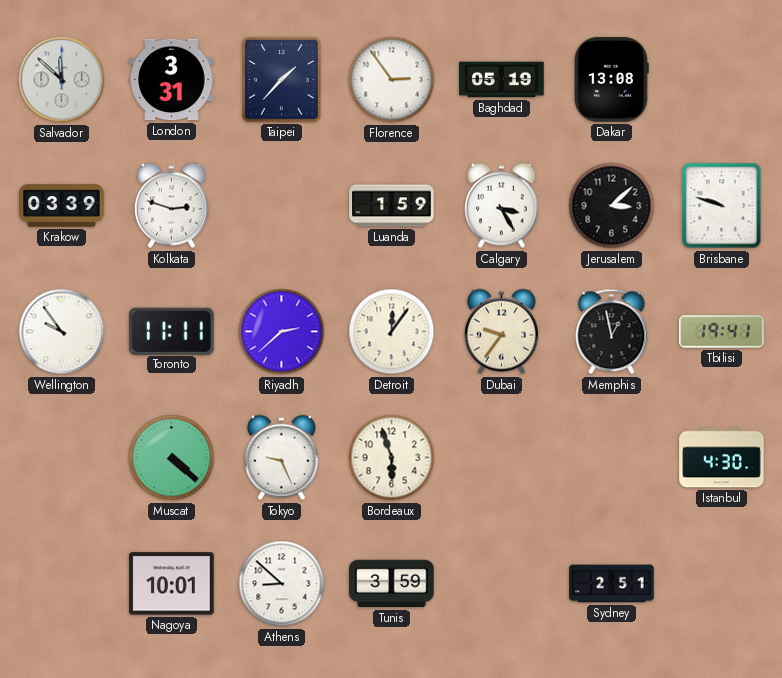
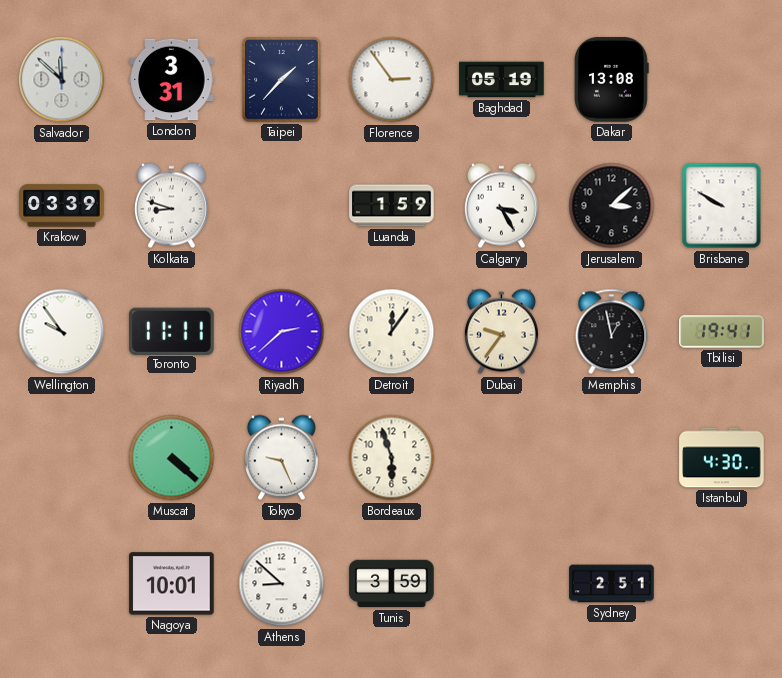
Kolkata: 2:48 -> 8:48 (171, 206)
Brisbane: 9:48 -> 9:50 (722, 206)
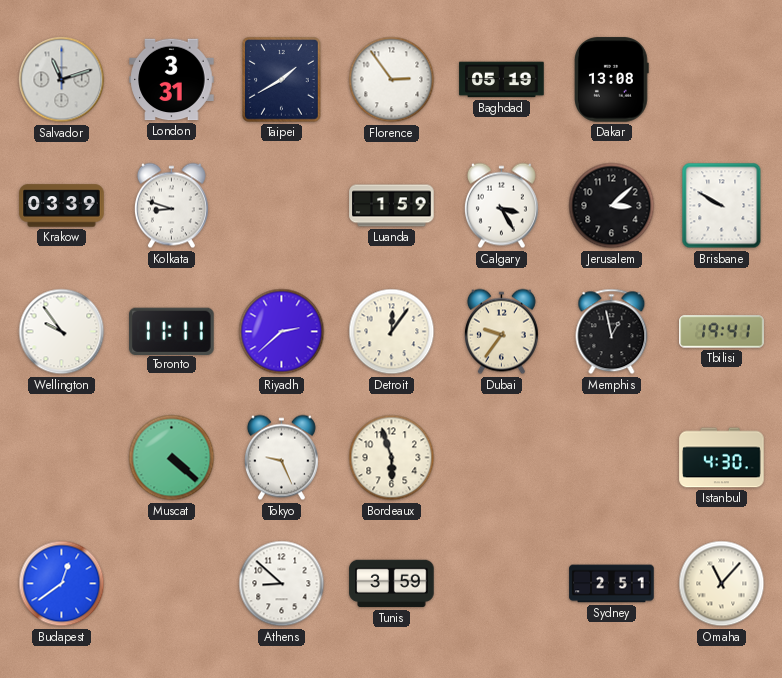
Salvador: 11:52 -> 11:12 (62, 80)
Taipei: 1:37 -> 1:40 (282, 80)
Budapest: none -> 12:39 (62, 584)
Nagoya: 10:01 -> none (172, 584)
Omaha: none -> 11:07 (722, 584)
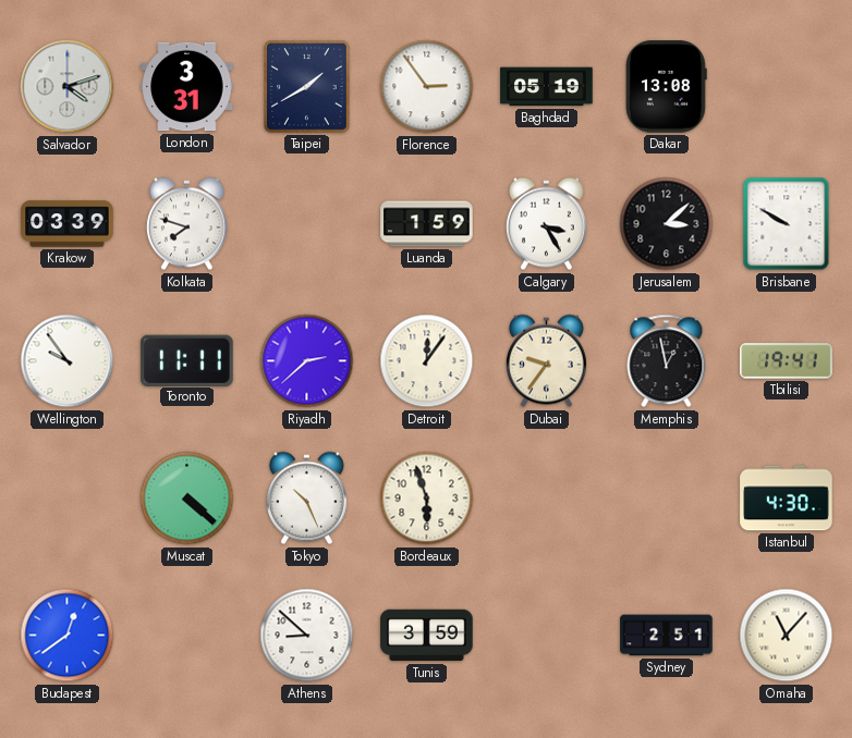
Salvador: 11:12 -> 4:12 (68, 87)
Kolkata: 8:48 -> 7:48 (186, 224)
Tokyo: 9:26 -> 10:26 (306, 499)
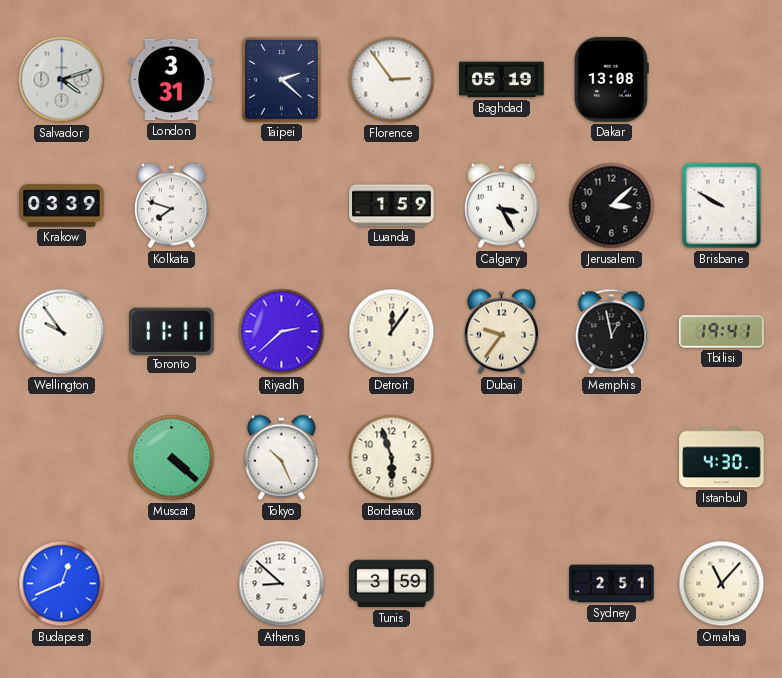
Taipei: 1:40 -> 2:22 (282, 80)
Budapest: 12:39 -> 12:41 (62, 584)
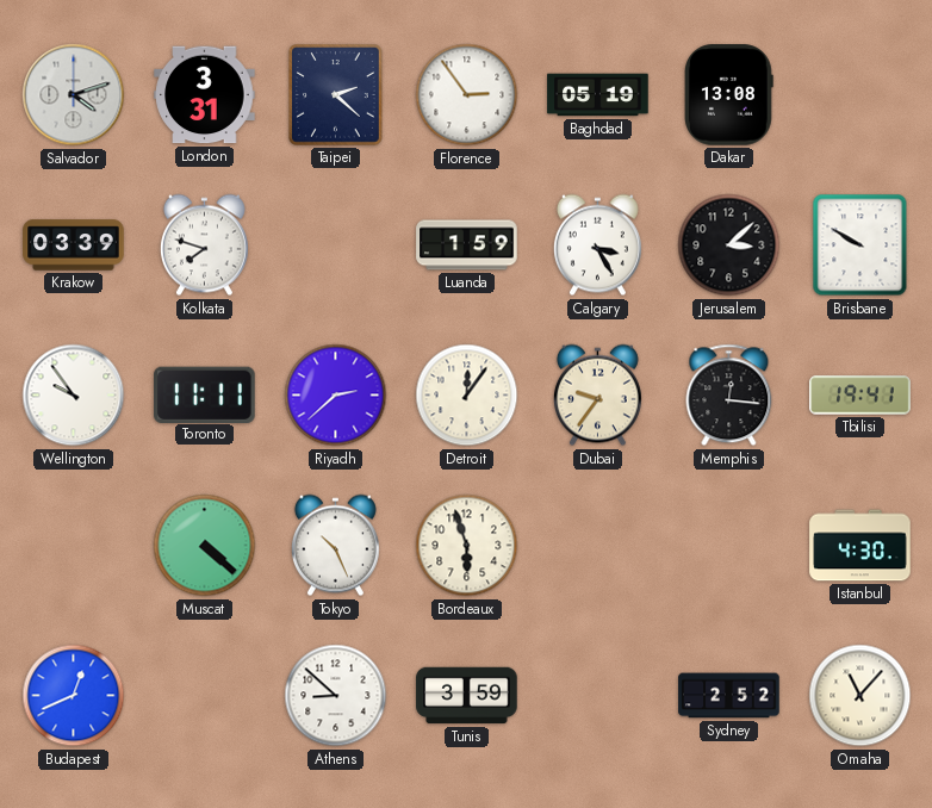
Memphis: 12:58 -> 12:16 (729, 396)
Sydney: 2:51 -> 2:52 (729, 696)
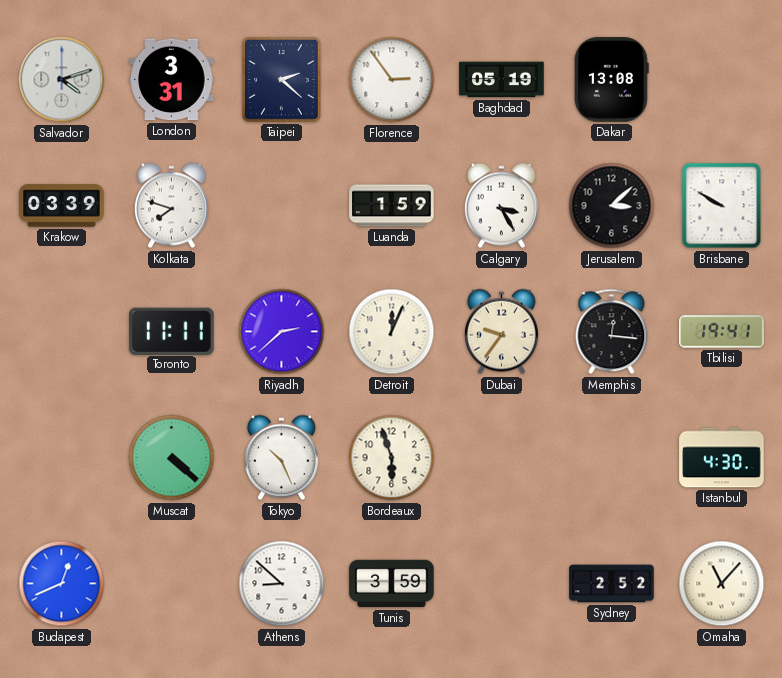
Wellington: 9:54 -> none (74, 396)
Detroit: 12:06 -> 12:04 (392, 332)
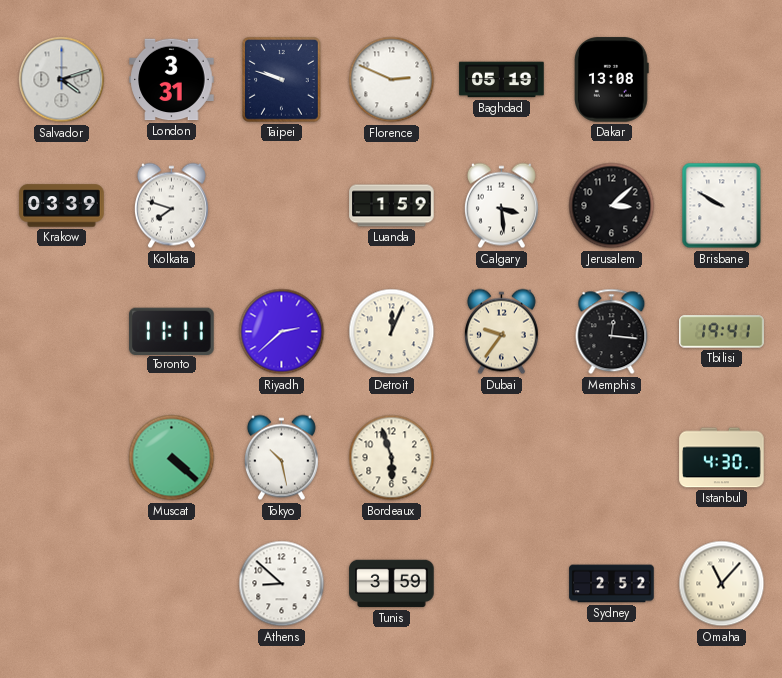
Taipei: 2:22 -> 9:48 (282, 80)
Florence: 2:54 -> 2:49 (392, 80)
Calgary: 3:25 -> 3:29 (501, 206)
Tokyo: 10:26 -> 10:28 (281, 458)
Budapest: 12:41 -> none (62, 584)
